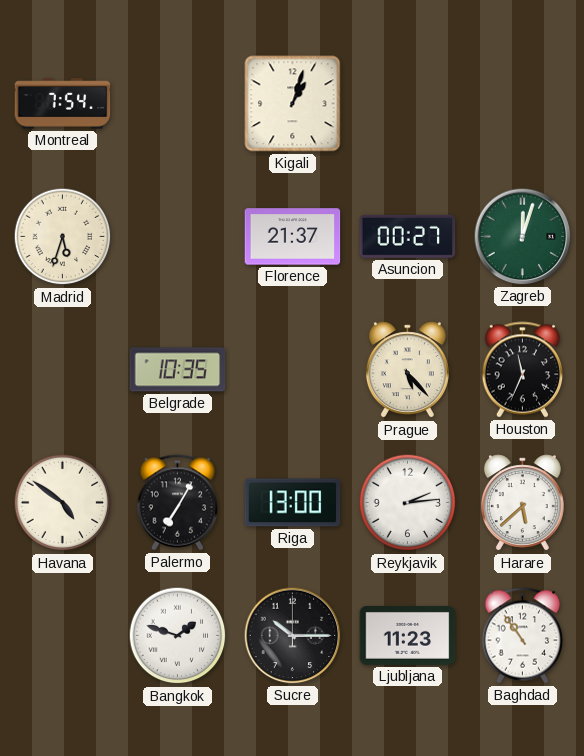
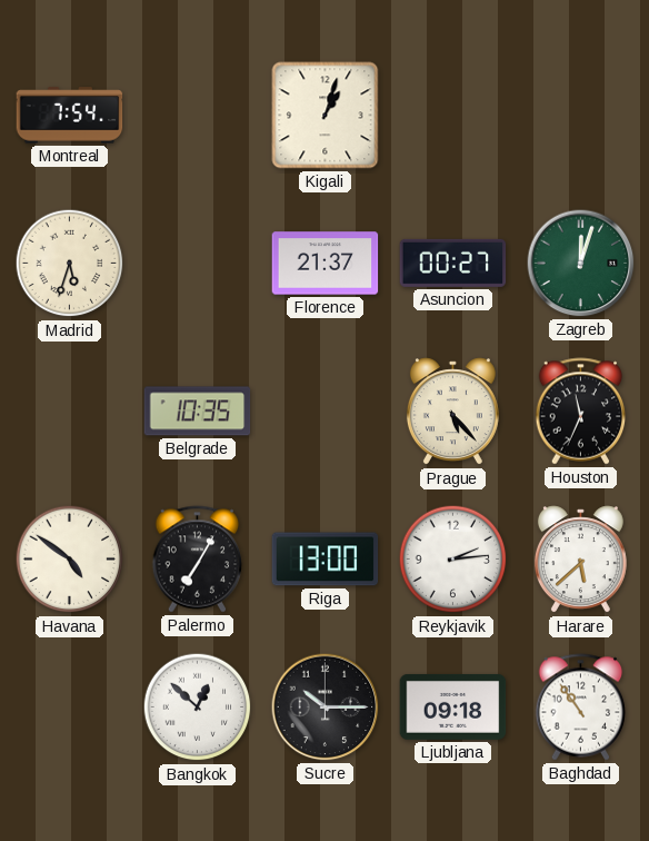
Bangkok: 1:48 -> 12:52 (198, 708)
Ljubljana: 11:23 -> 09:18 (453, 706)
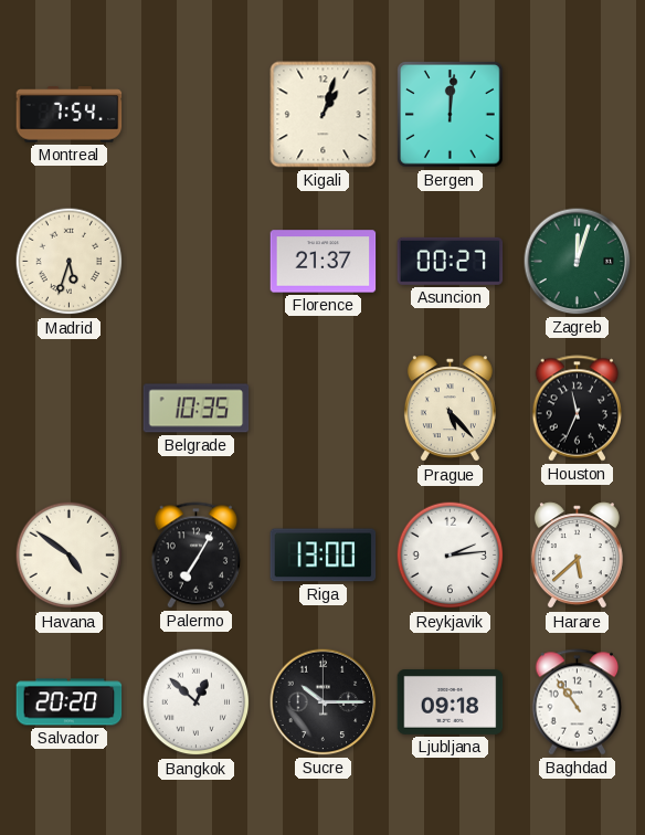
Bergen: none -> 12:01 (451, 115)
Salvador: none -> 20:20 (70, 702)
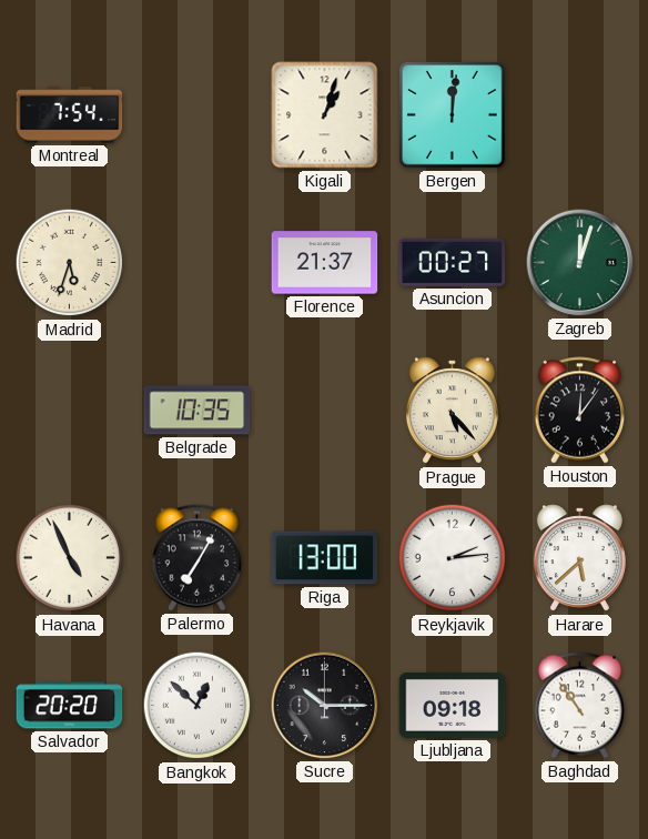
Houston: 11:34 -> 12:06 (580, 411)
Havana: 4:51 -> 4:56 (70, 558)
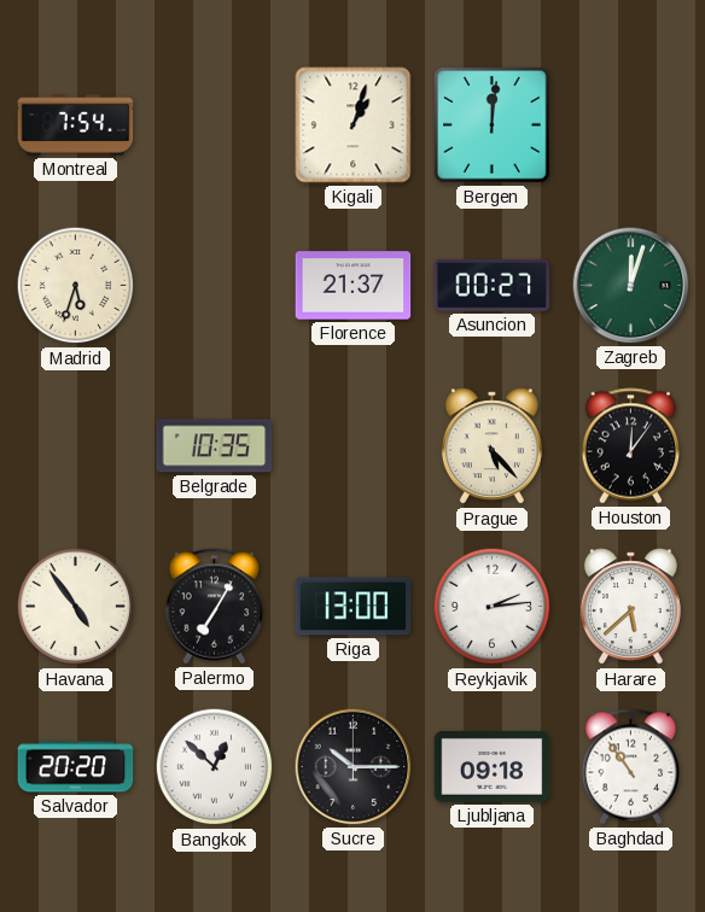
Havana: 4:56 -> 4:54 (76, 607)
